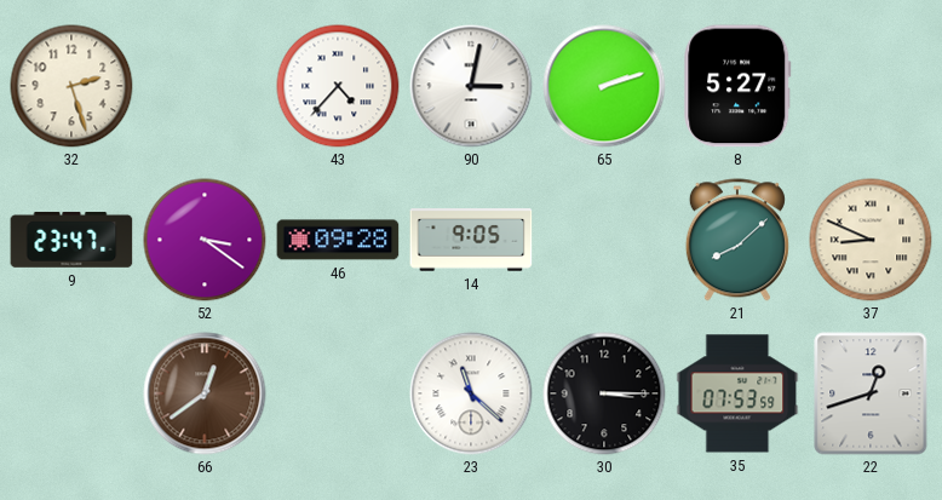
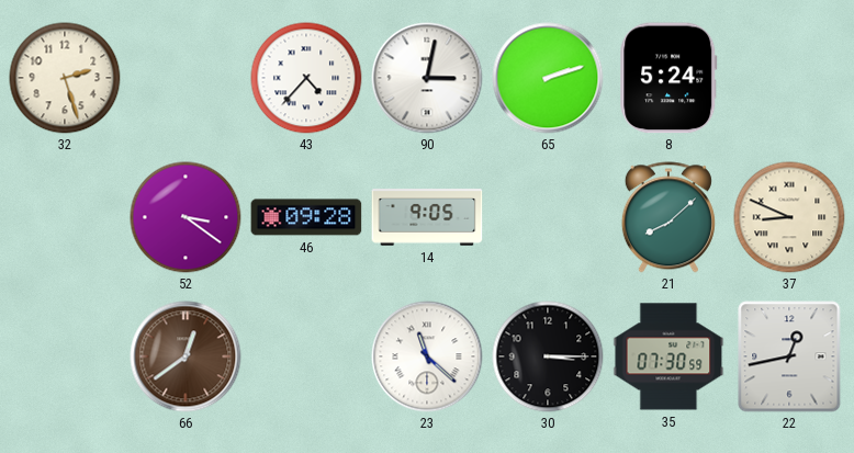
8: 5:27 -> 5:24 (668, 78)
9: 23:47 -> none (71, 240)
35: 07:53 -> 07:30 (668, 356)
22: 12:42 -> 12:43 (789, 356)
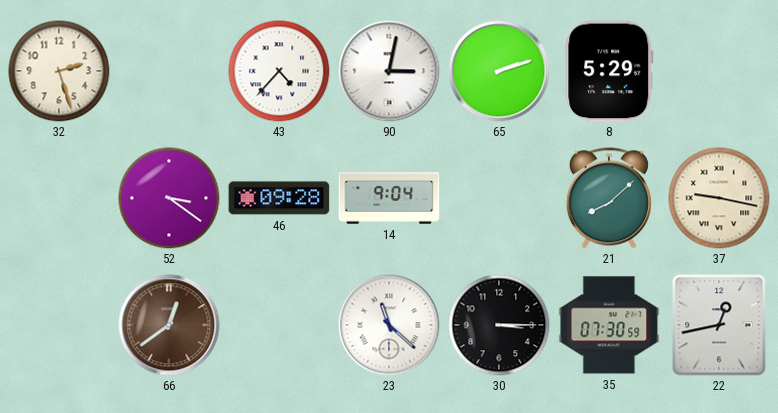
8: 5:24 -> 5:29 (609, 71)
14: 9:05 -> 9:04 (389, 198)
37: 8:49 -> 9:17 (719, 198)
